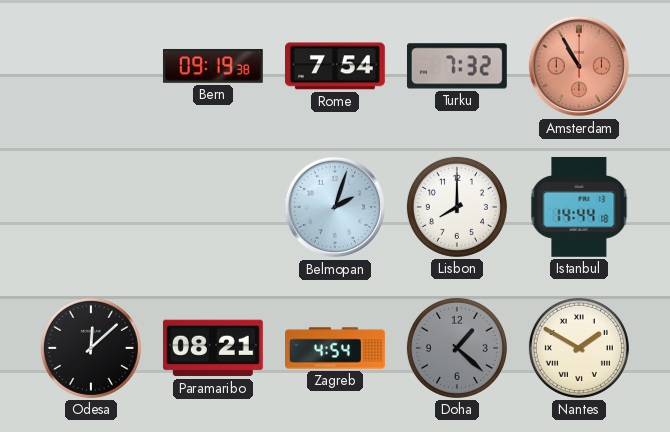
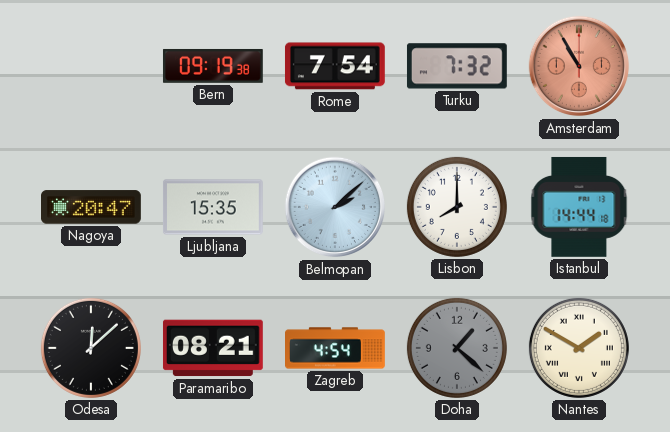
Nagoya: none -> 20:47 (92, 207)
Ljubljana: none -> 15:35 (213, 207)
Belmopan: 2:03 -> 2:08 (335, 207)
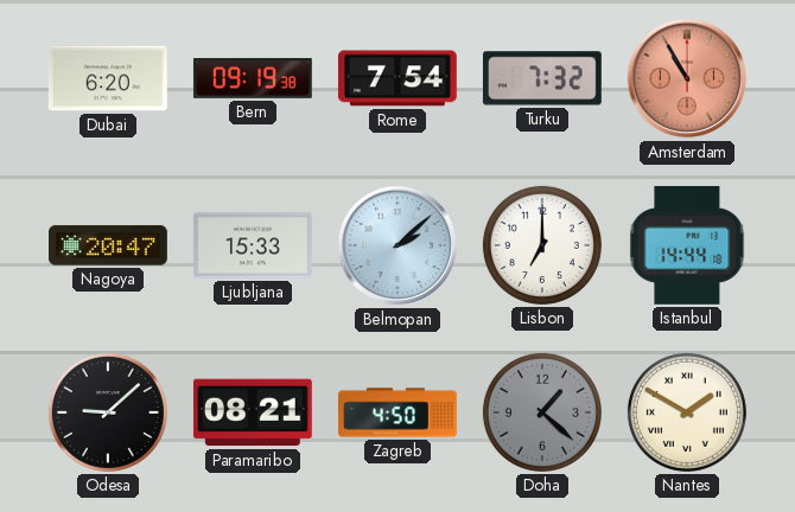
Dubai: none -> 6:20 (108, 78)
Ljubljana: 15:35 -> 15:33 (253, 245)
Lisbon: 8:00 -> 7:00 (542, 245)
Odesa: 12:08 -> 9:08 (108, 412)
Zagreb: 4:54 -> 4:50 (399, 412)
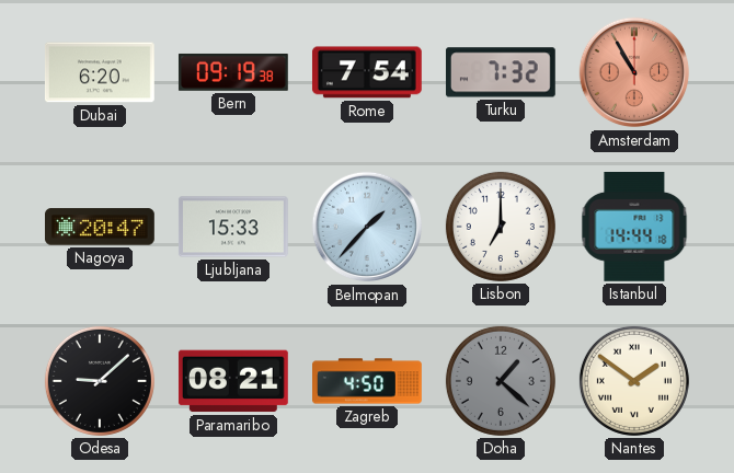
Belmopan: 2:08 -> 1:37 (367, 227)
Nantes: 1:50 -> 1:51 (634, 381)
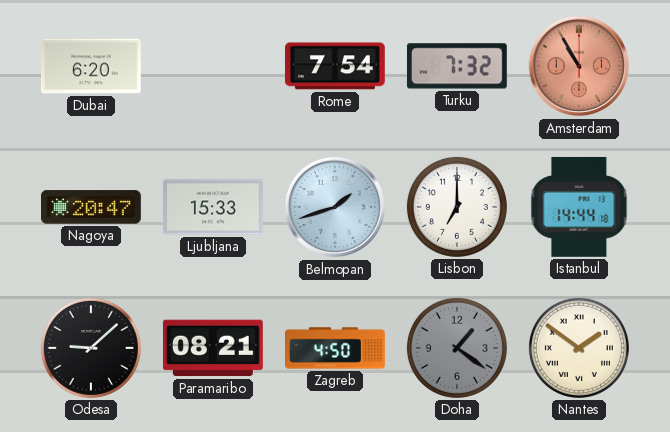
Bern: 09:19 -> none (233, 72)
Belmopan: 1:37 -> 1:42 (335, 207)
Doha: 1:22 -> 1:21 (457, 348)
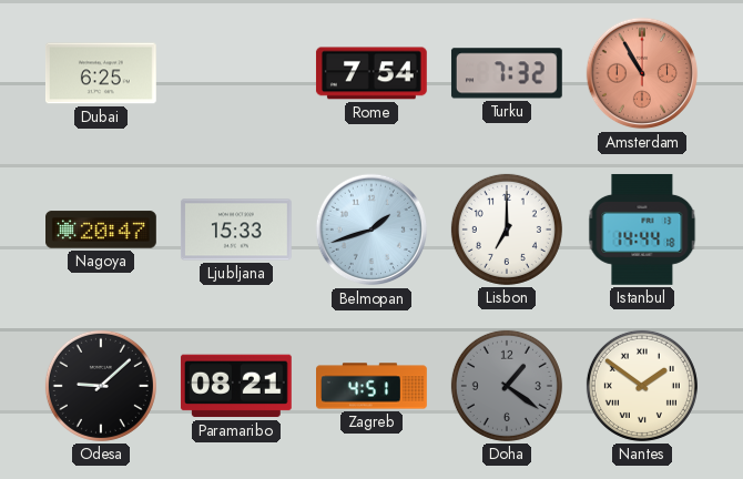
Dubai: 6:20 -> 6:25 (101, 73)
Zagreb: 4:50 -> 4:51 (373, 386)
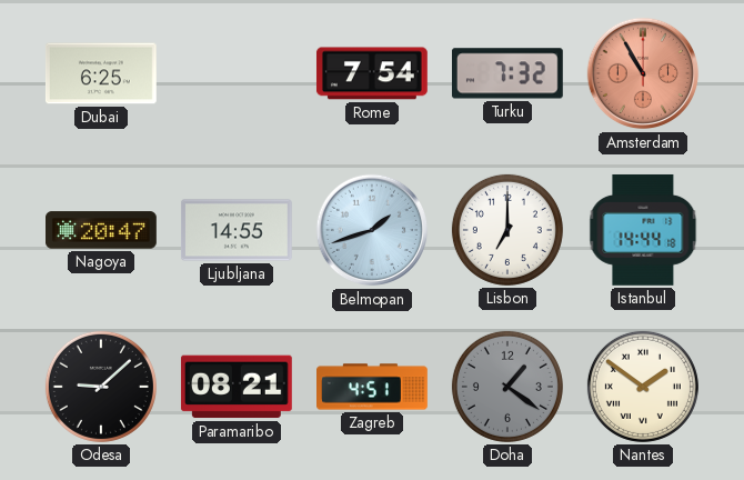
Ljubljana: 15:33 -> 14:55 (237, 230)
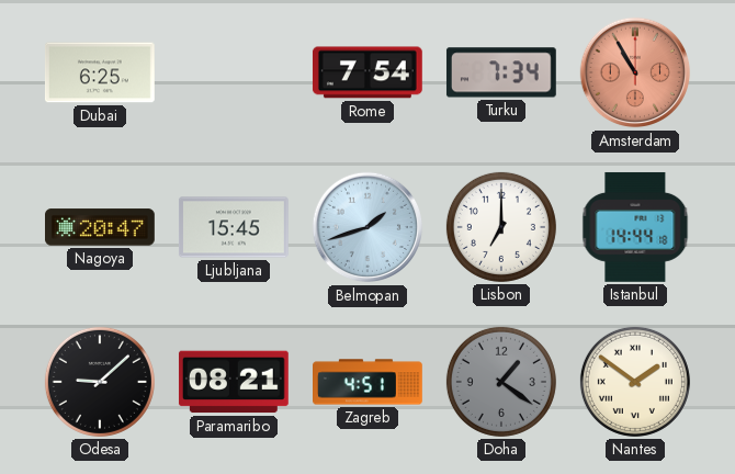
Turku: 7:32 -> 7:34 (501, 72)
Ljubljana: 14:55 -> 15:45 (234, 227)
